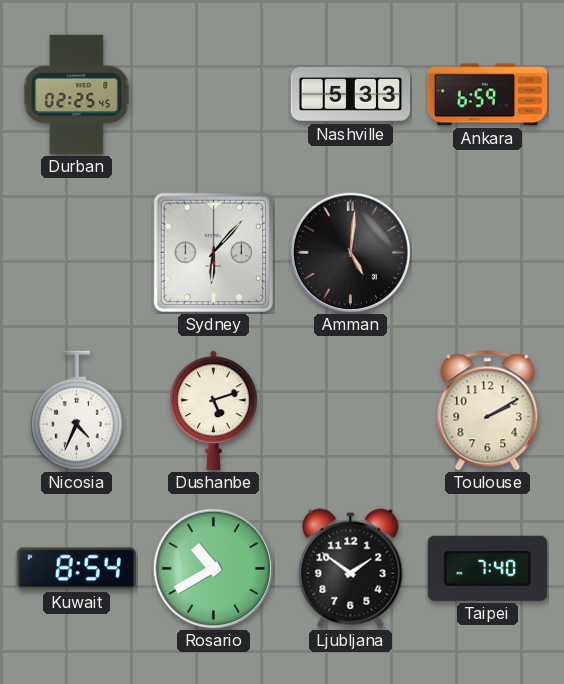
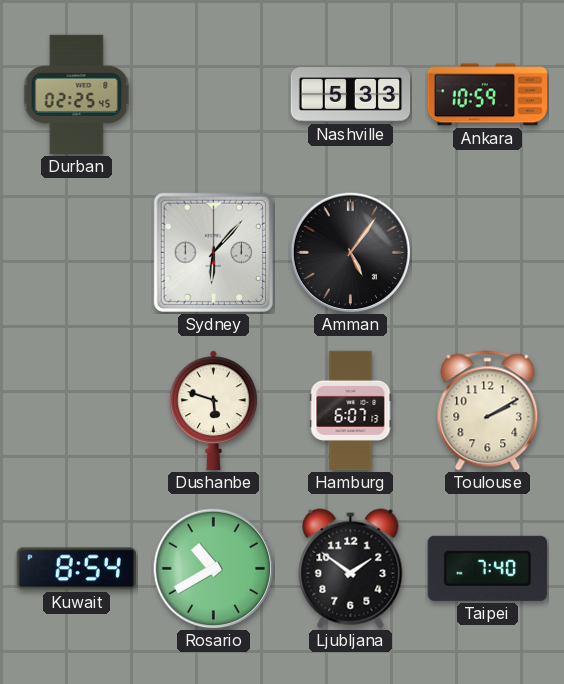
Ankara: 6:59 -> 10:59 (488, 95)
Amman: 5:01 -> 5:06 (351, 253)
Nicosia: 4:34 -> none (77, 411)
Dushanbe: 5:12 -> 5:48 (214, 410)
Hamburg: none -> 6:07 (351, 411)
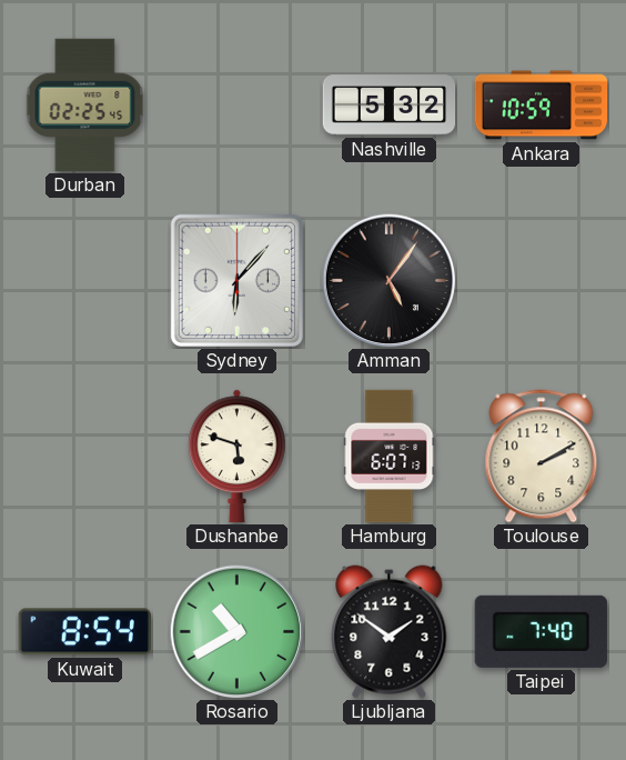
Nashville: 5:33 -> 5:32 (390, 106)
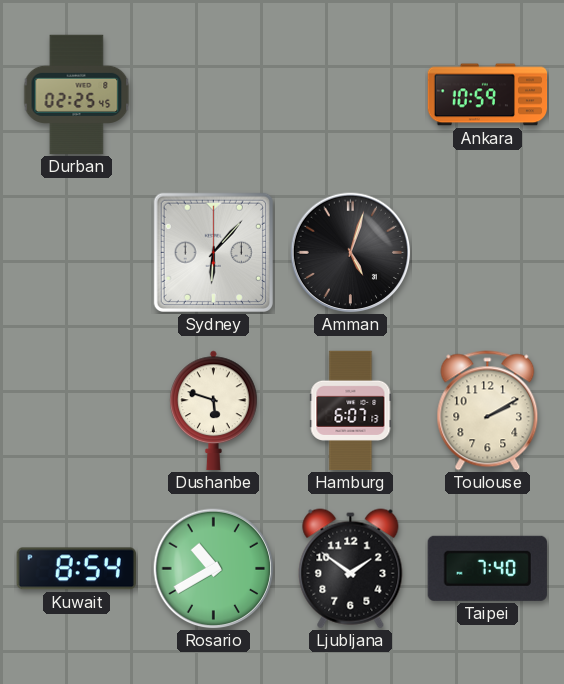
Nashville: 5:32 -> none (390, 106)
Amman: 5:06 -> 5:03 (351, 253)
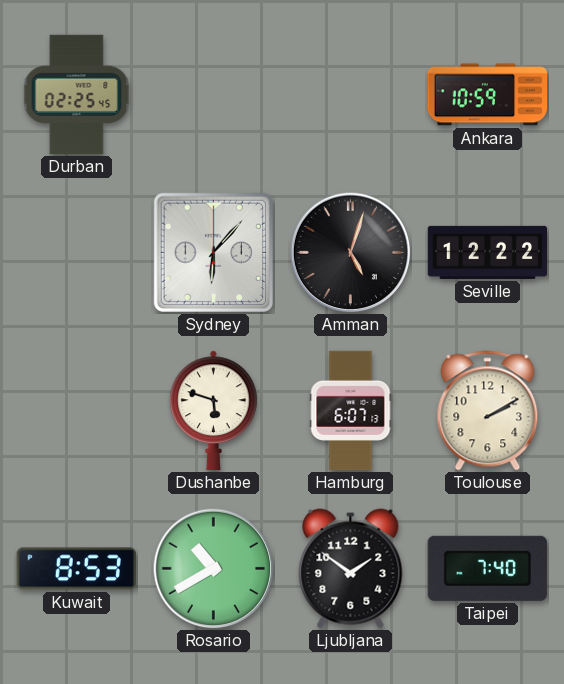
Seville: none -> 12:22 (488, 252)
Kuwait: 8:54 -> 8:53 (76, 569)
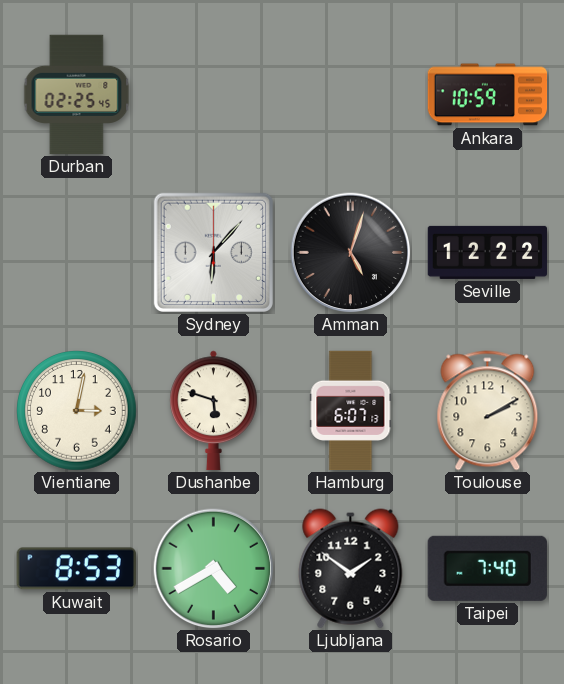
Vientiane: none -> 3:02 (77, 411)
Rosario: 10:40 -> 4:40 (214, 569)
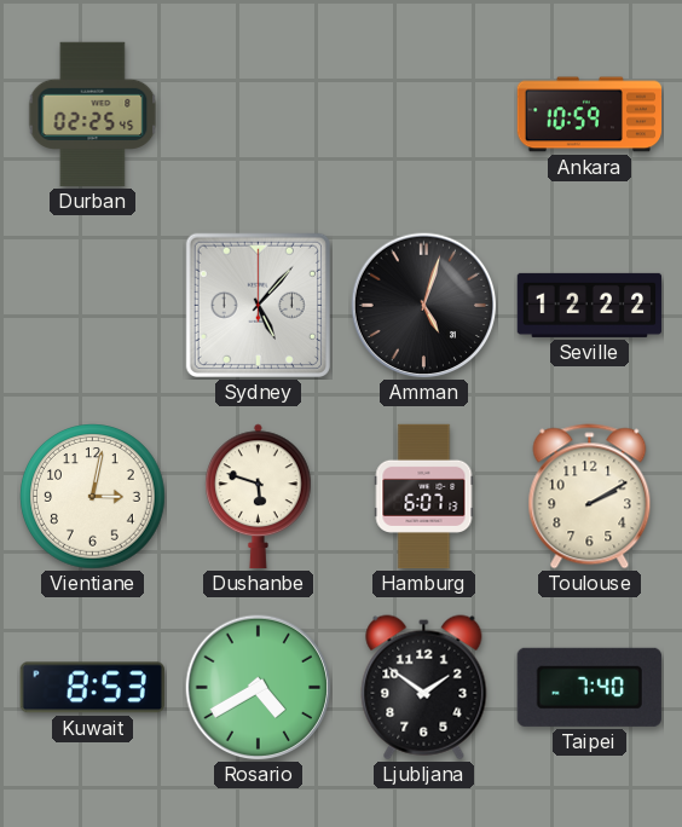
Sydney: 6:07 -> 5:07 (258, 305)
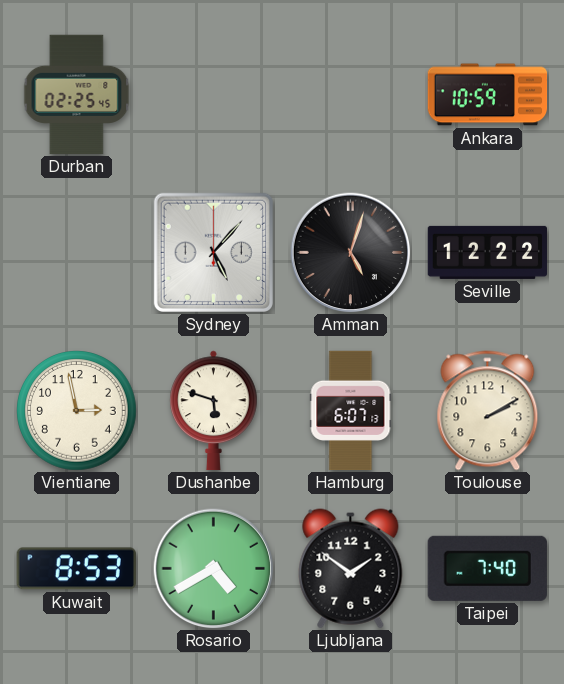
Vientiane: 3:02 -> 2:58 (77, 411)
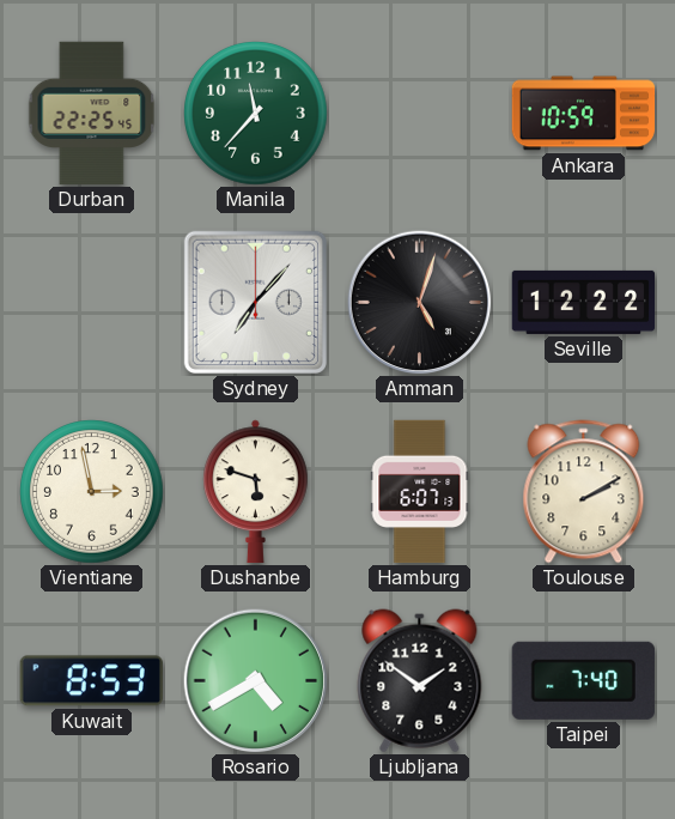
Durban: 02:25 -> 22:25 (92, 114)
Manila: none -> 11:37 (256, 114)
Sydney: 5:07 -> 7:07 (255, 302)
